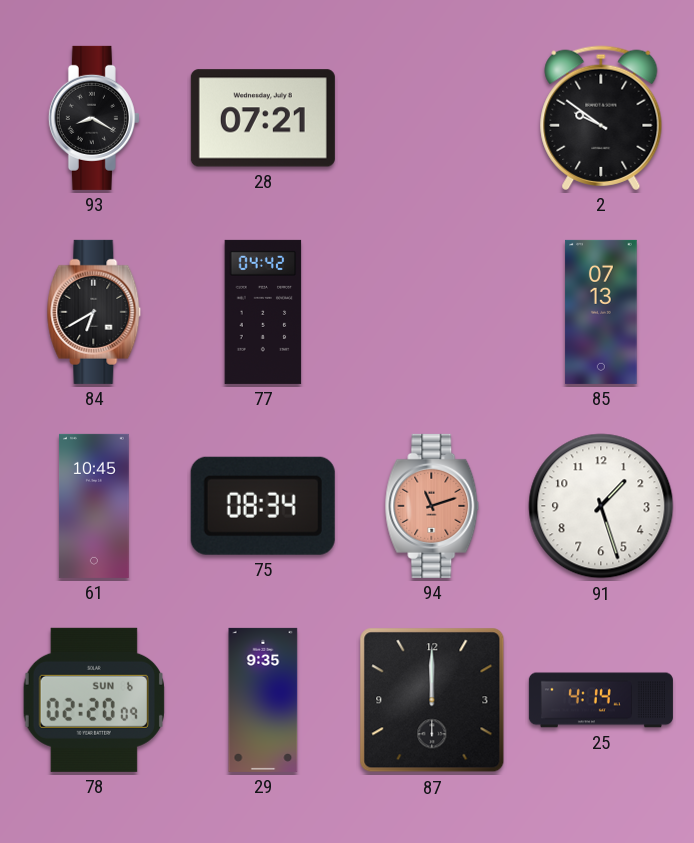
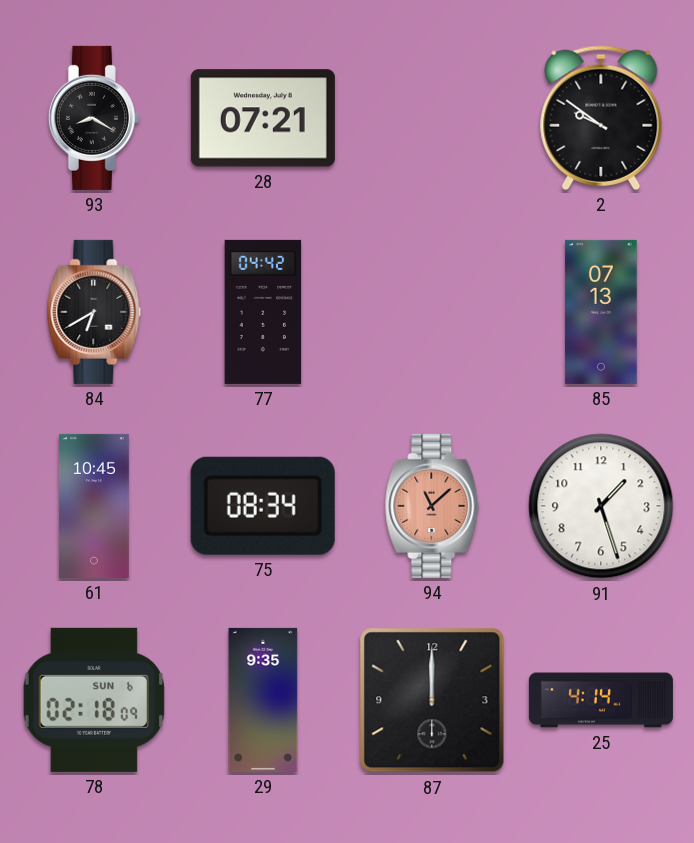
94: 11:12 -> 11:08 (432, 506)
78: 02:20 -> 02:18 (94, 700)
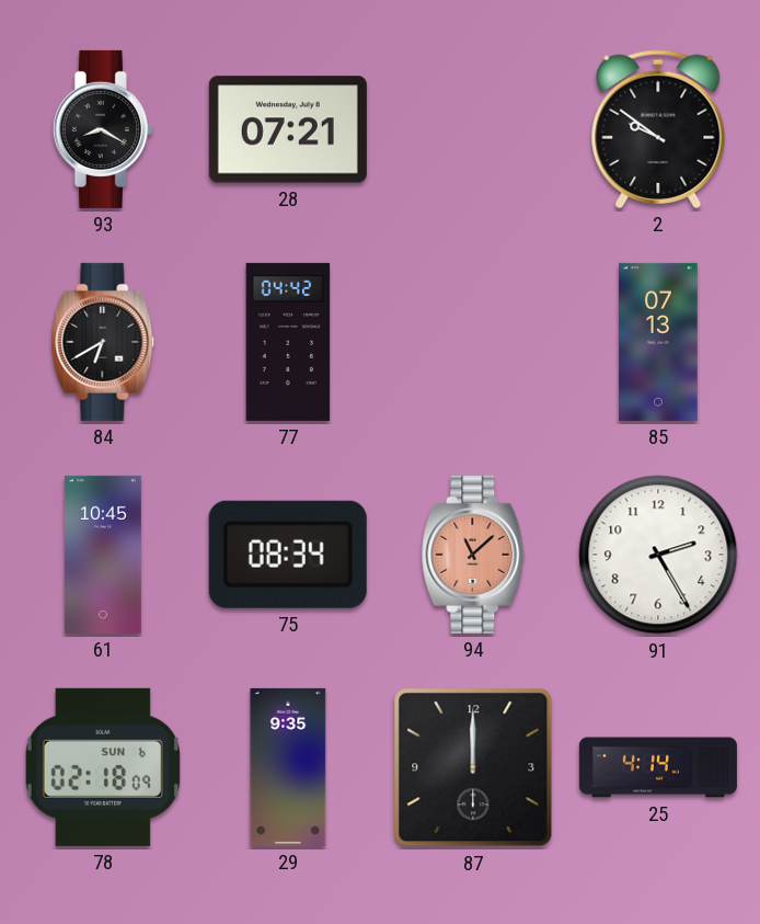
91: 1:27 -> 2:25 (658, 555)
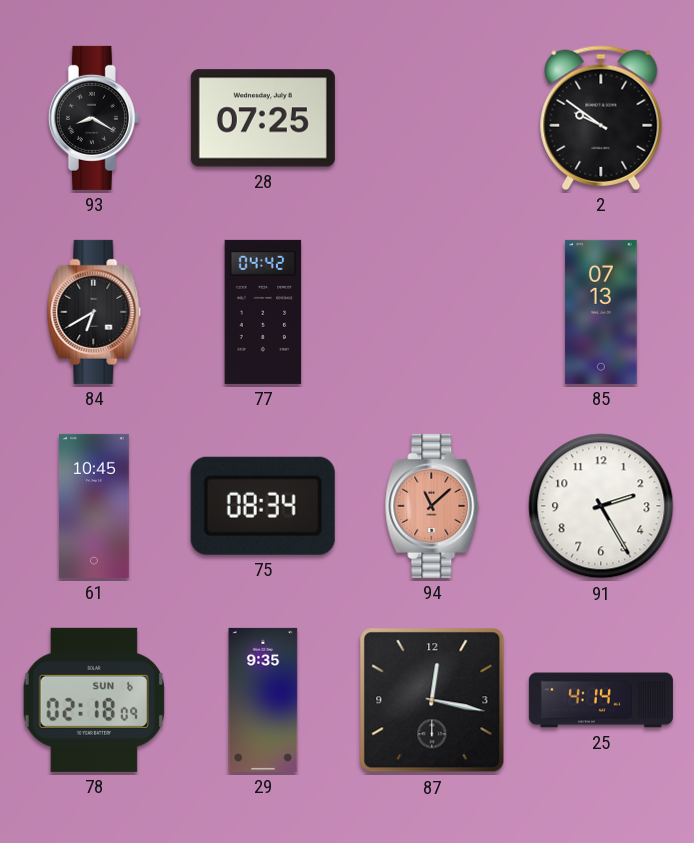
28: 07:21 -> 07:25 (263, 118)
87: 12:00 -> 12:17 (432, 700)
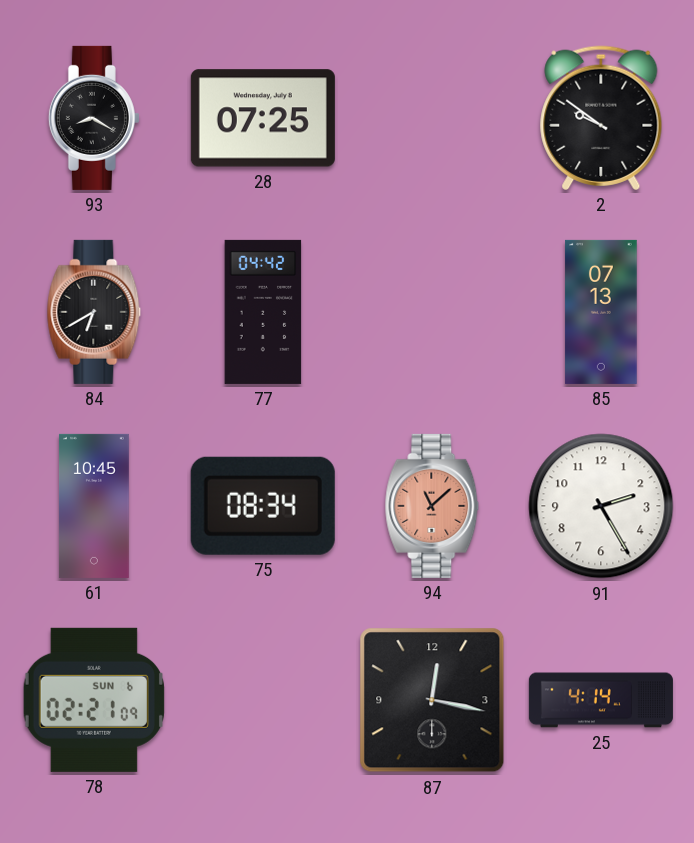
78: 02:18 -> 02:21 (94, 700)
29: 9:35 -> none (263, 700)
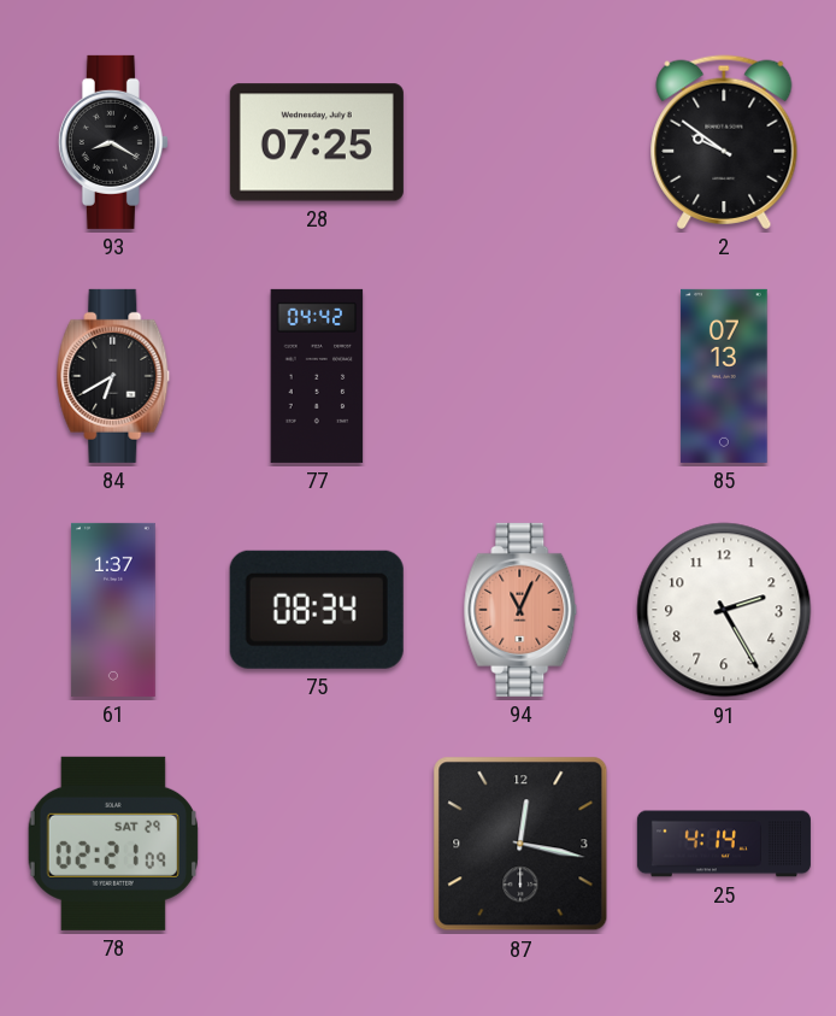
61: 10:45 -> 1:37 (113, 610)
94: 11:08 -> 11:04 (520, 610)
78 date: SUN 6 -> SAT 29 (113, 844)
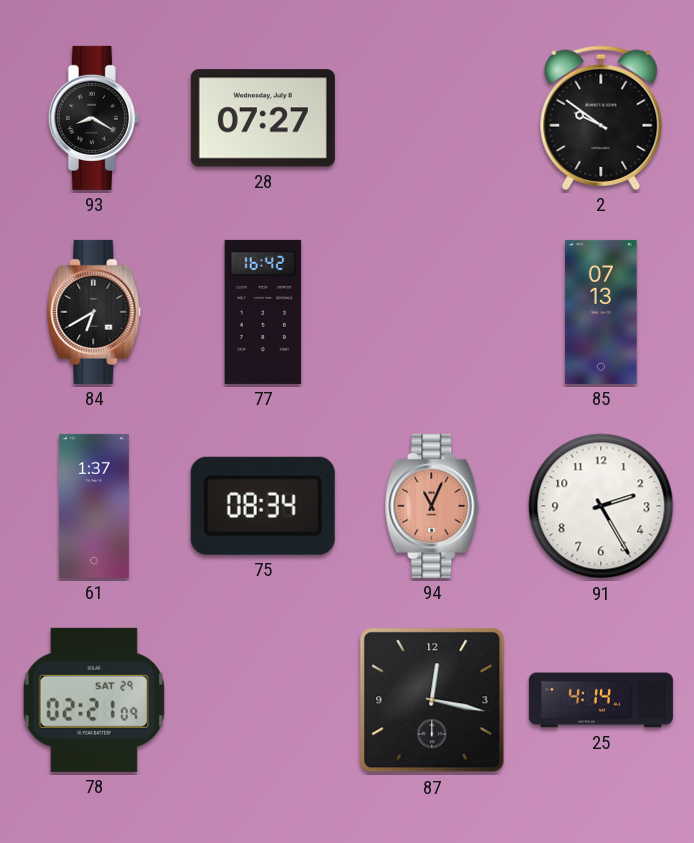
28: 07:25 -> 07:27 (263, 118)
77: 04:42 -> 16:42 (263, 312)
